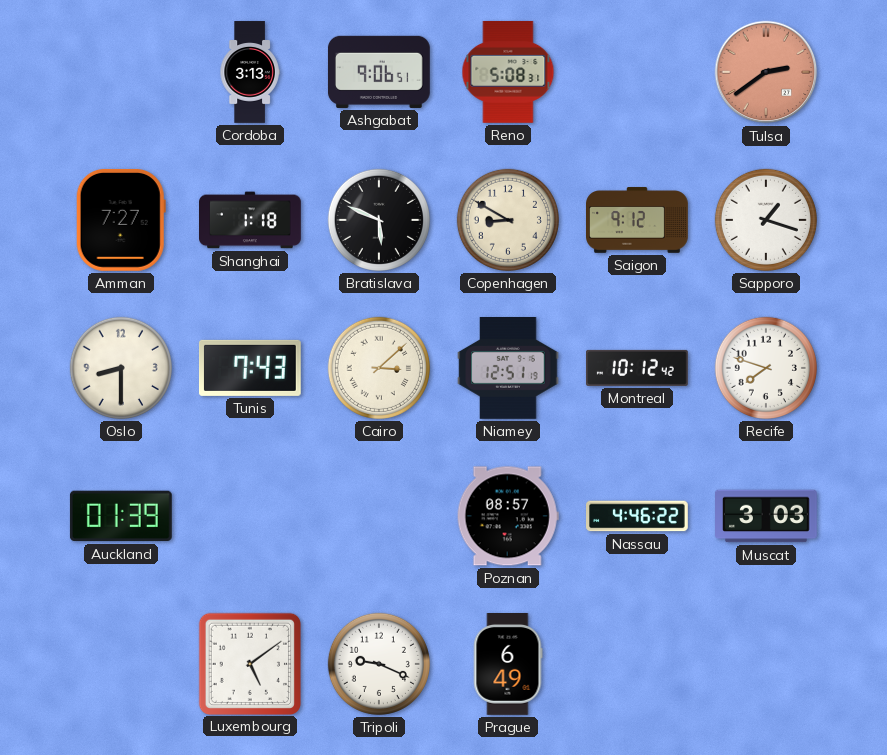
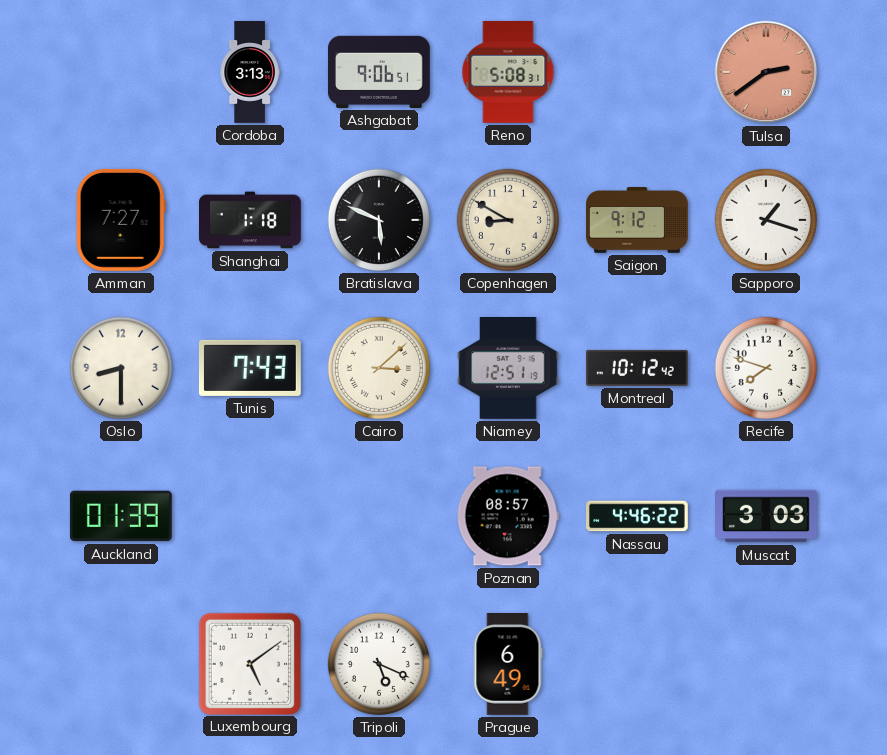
Tripoli: 9:19 -> 5:19 (379, 664)
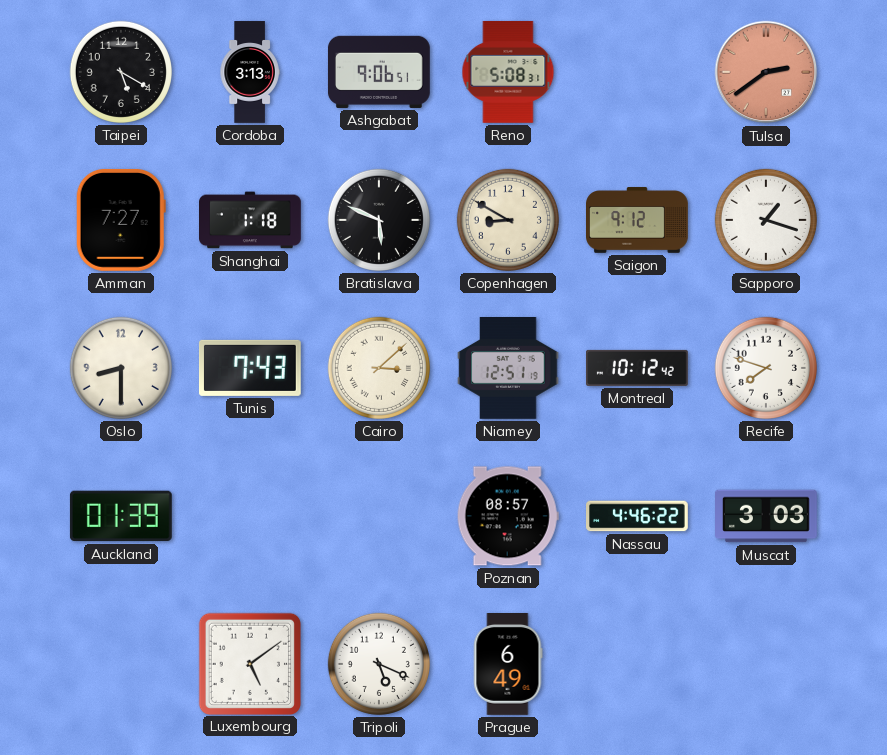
Taipei: none -> 5:20 (121, 72)
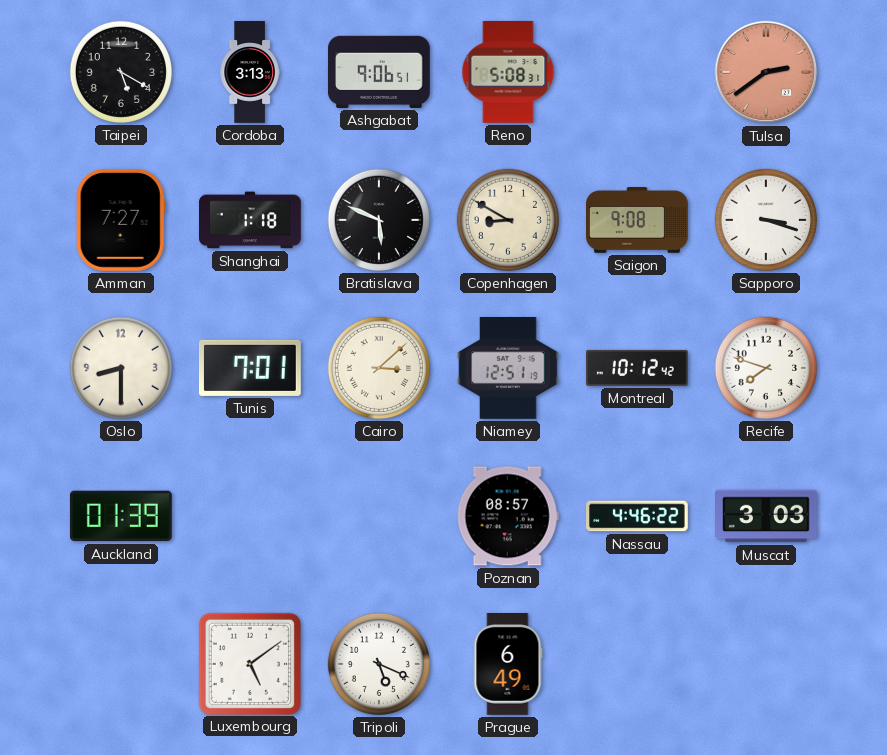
Saigon: 9:12 -> 9:08 (638, 220)
Sapporo: 1:18 -> 3:18 (766, 220)
Tunis: 7:43 -> 7:01 (250, 368)
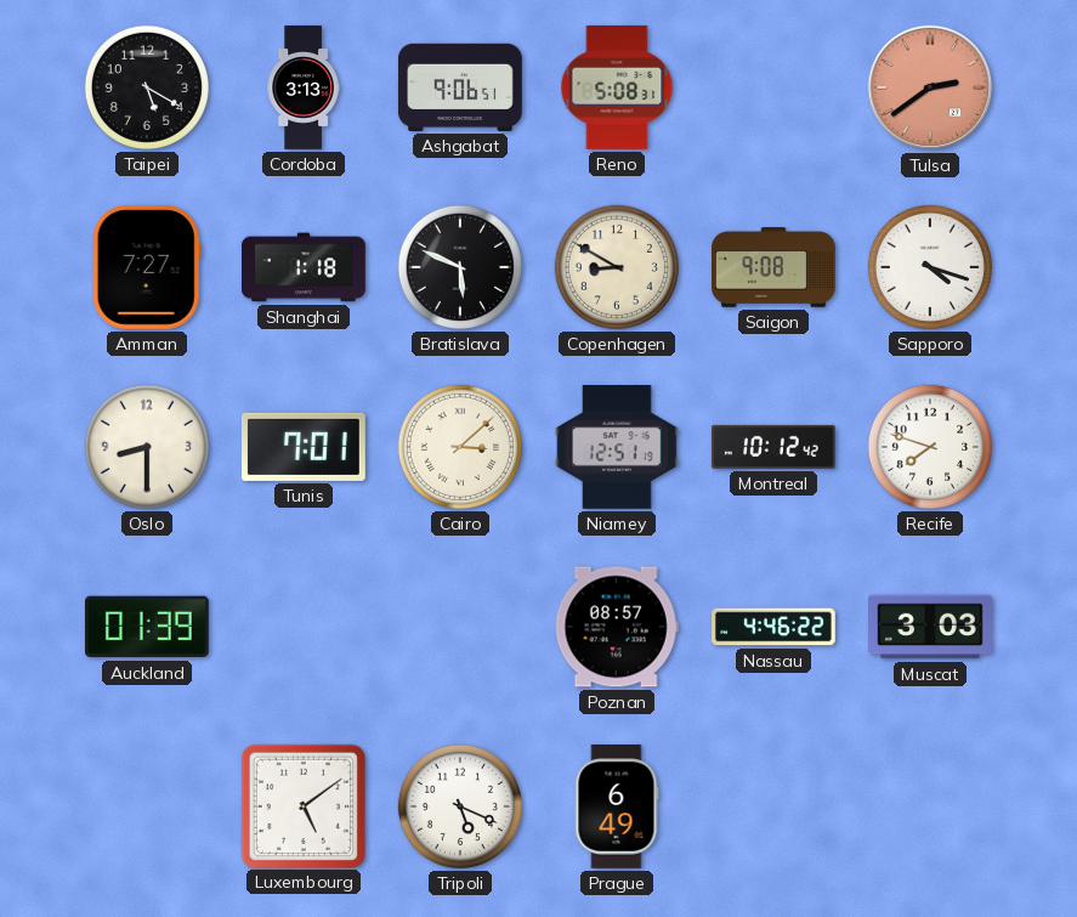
Sapporo: 3:18 -> 4:18 (930, 267)
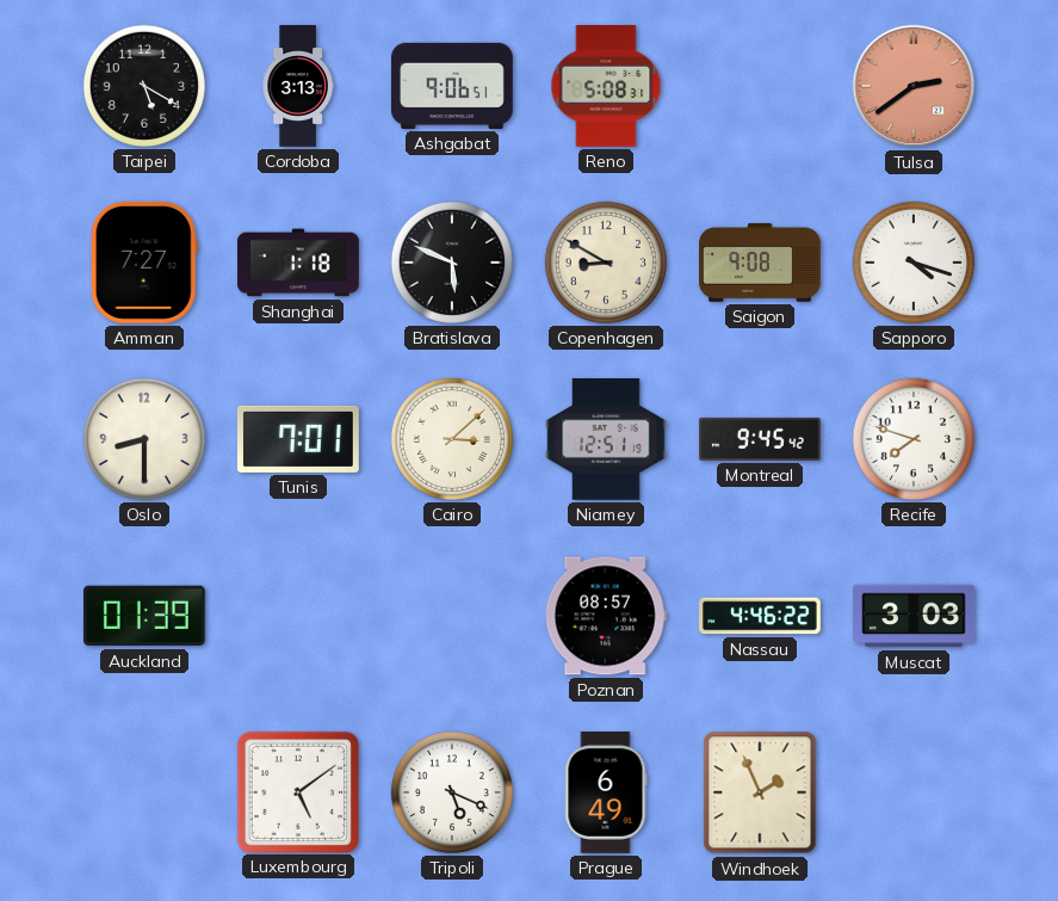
Montreal: 10:12 -> 9:45 (761, 439)
Windhoek: none -> 1:56 (760, 792)
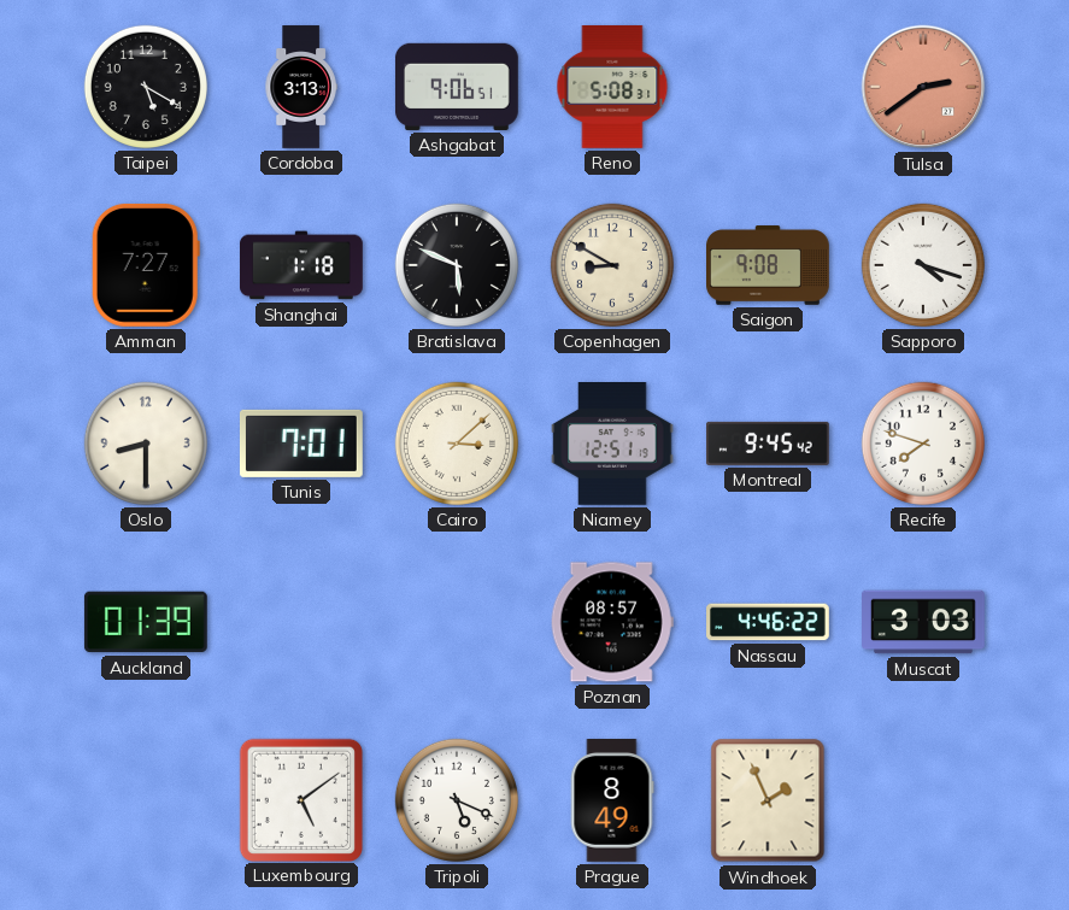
Prague: 6:49 -> 8:49 (612, 802)
